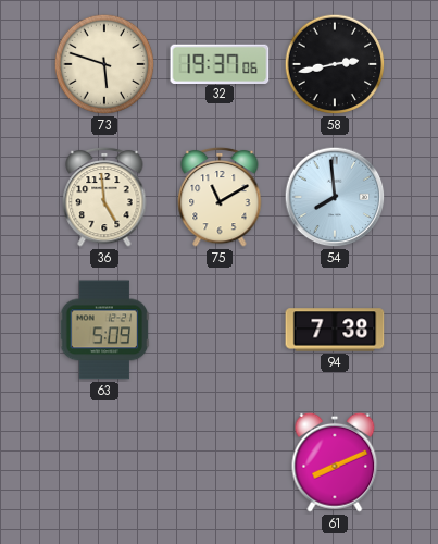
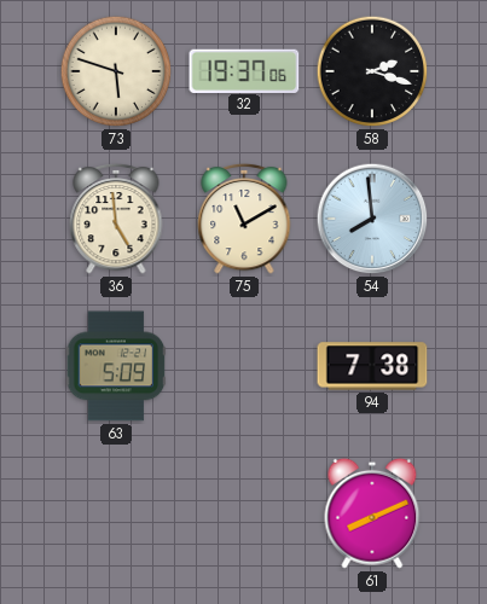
58: 2:43 -> 2:18 (372, 71)
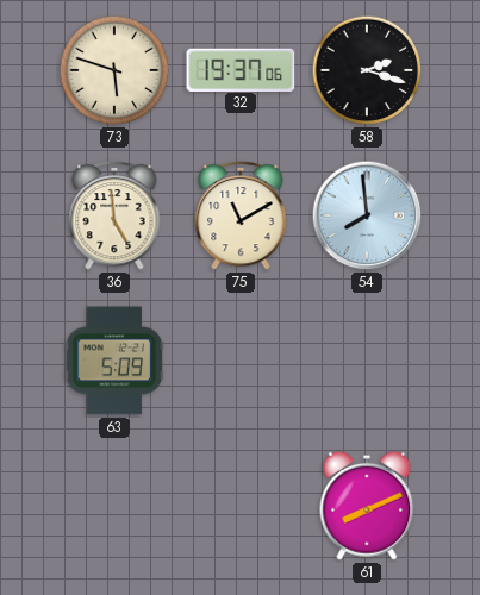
94: 7:38 -> none (372, 366)
